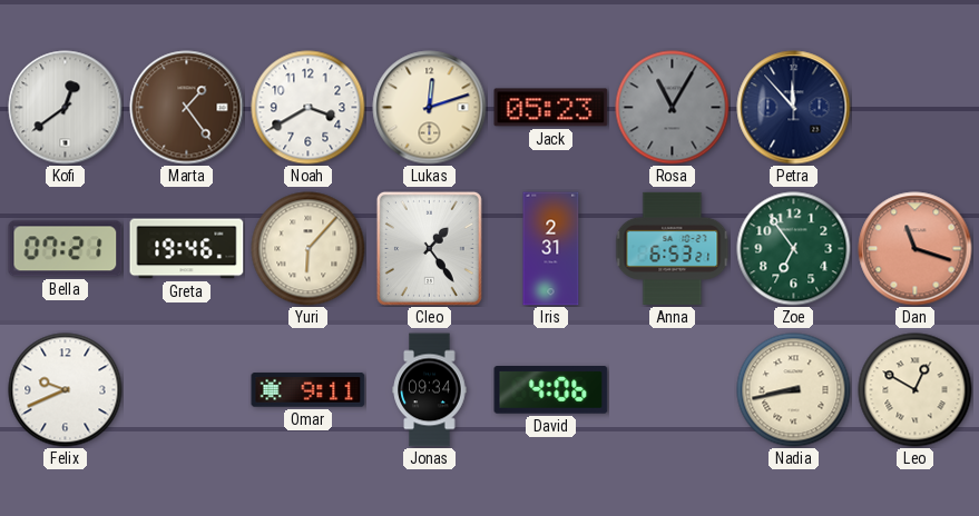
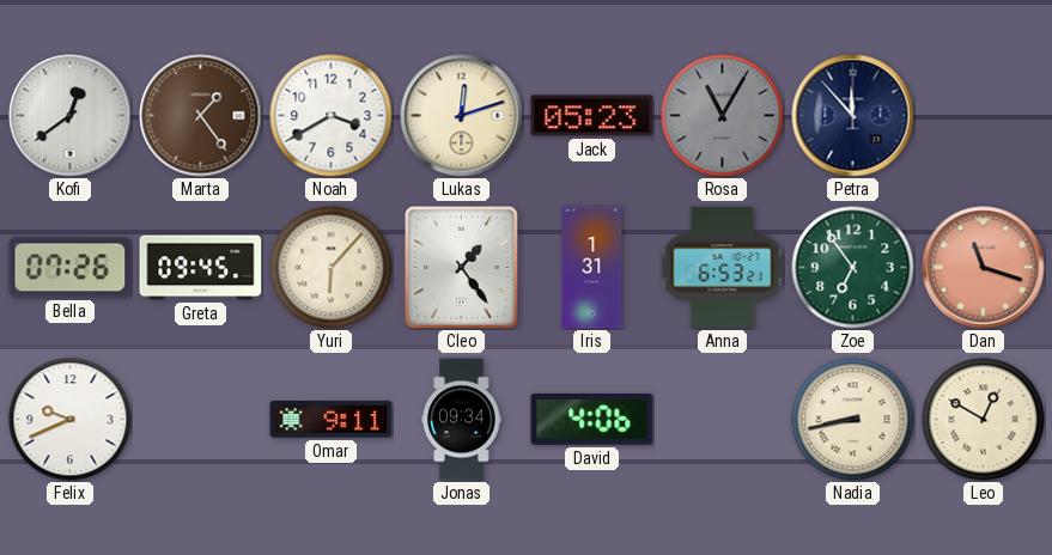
Bella: 07:21 -> 07:26 (71, 268)
Greta: 19:46 -> 09:45 (201, 268)
Iris: 2:31 -> 1:31 (592, 268)
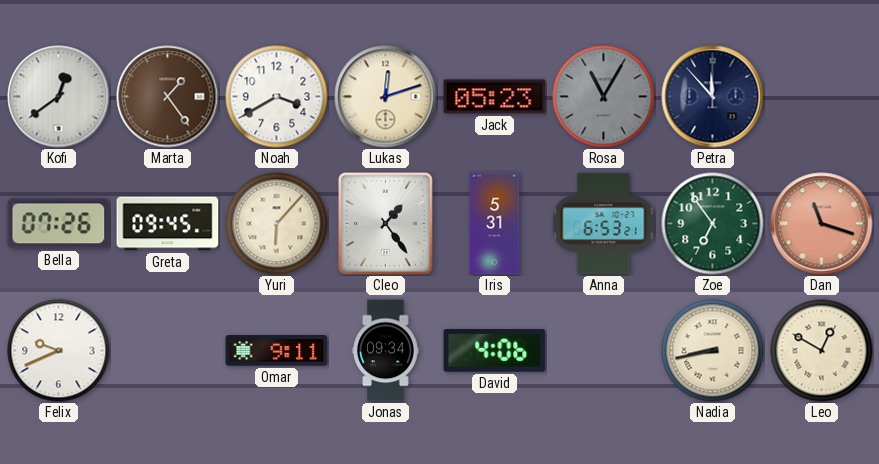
Iris: 1:31 -> 5:31 (495, 224)
